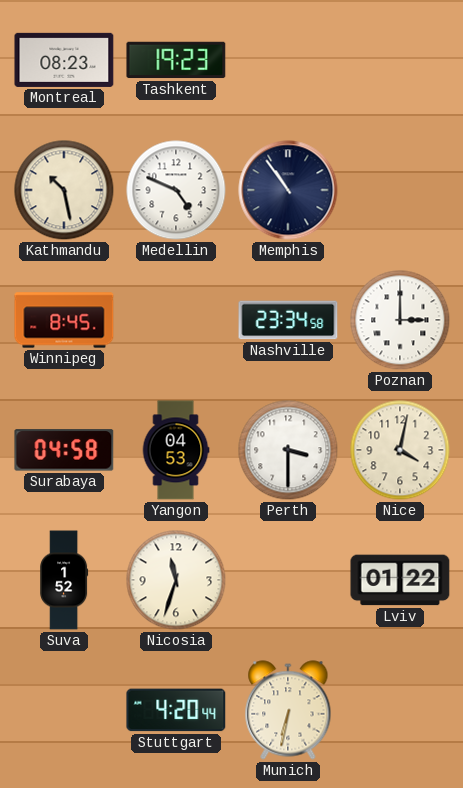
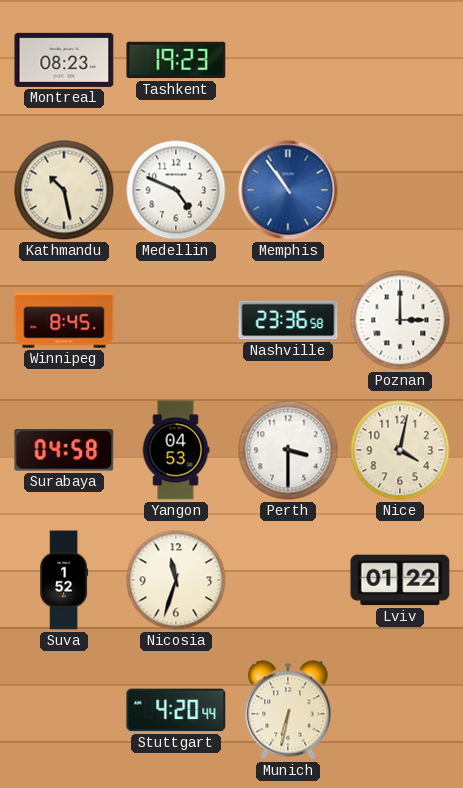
Memphis dial: navy -> blue (288, 190)
Nashville: 23:34 -> 23:36 (288, 320)
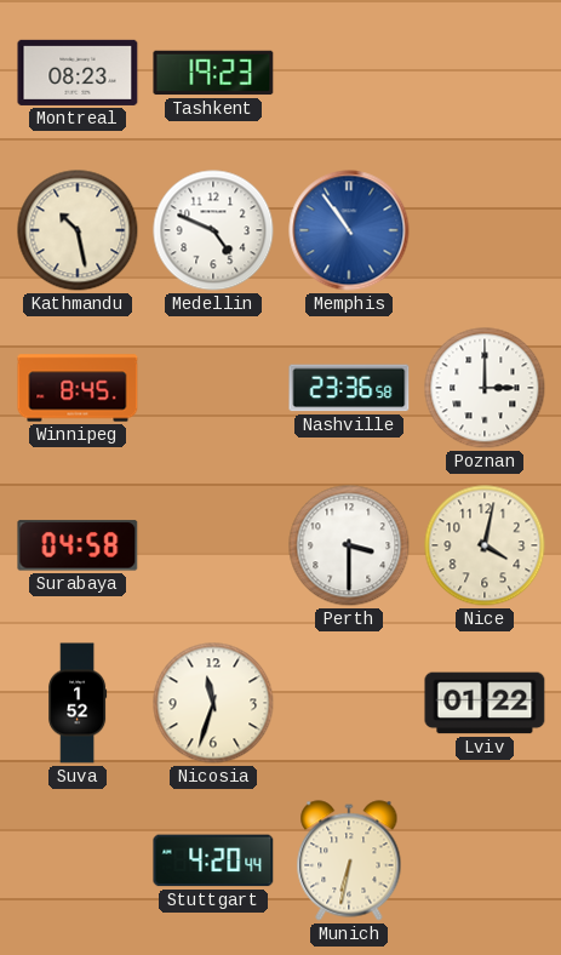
Yangon: 04:53 -> none (176, 450)
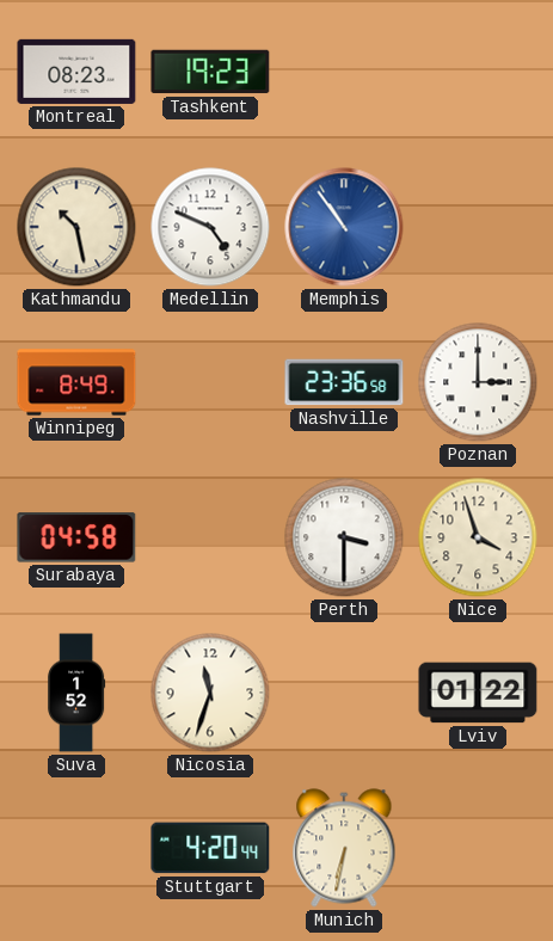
Winnipeg: 8:45 -> 8:49 (76, 382)
Nice: 4:02 -> 3:57 (478, 537)
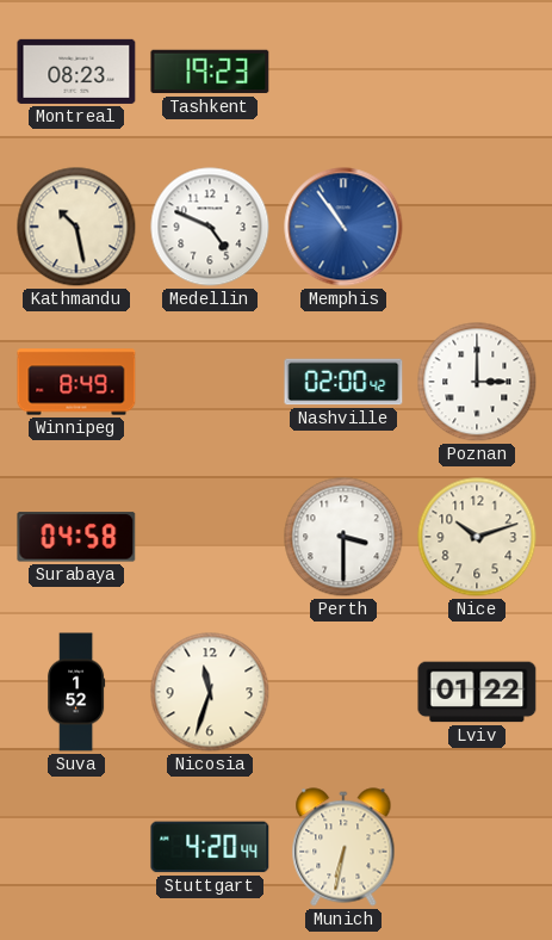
Nashville: 23:36 -> 02:00 (343, 382)
Nice: 3:57 -> 10:12 (477, 537)
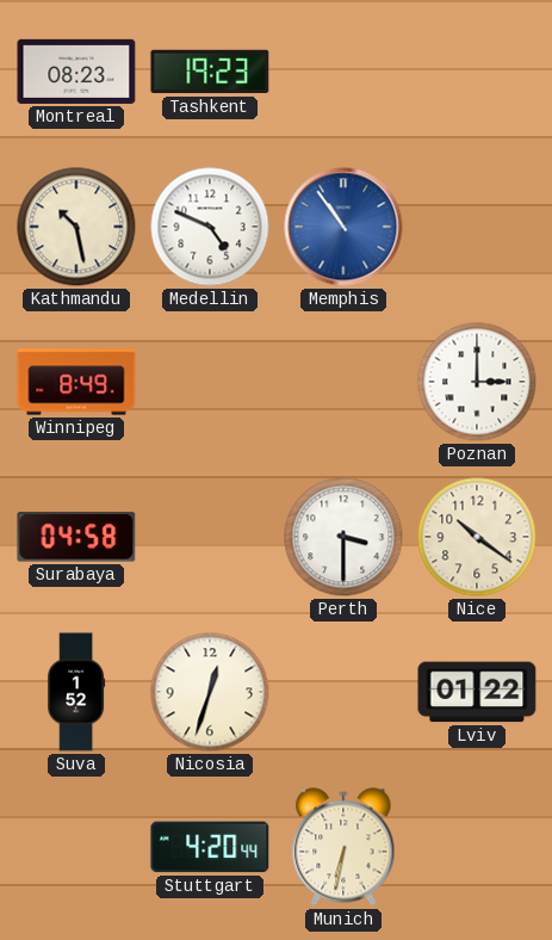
Nashville: 02:00 -> none (343, 382)
Nice: 10:12 -> 10:21 (477, 537)
Nicosia: 11:33 -> 12:33 (210, 692)
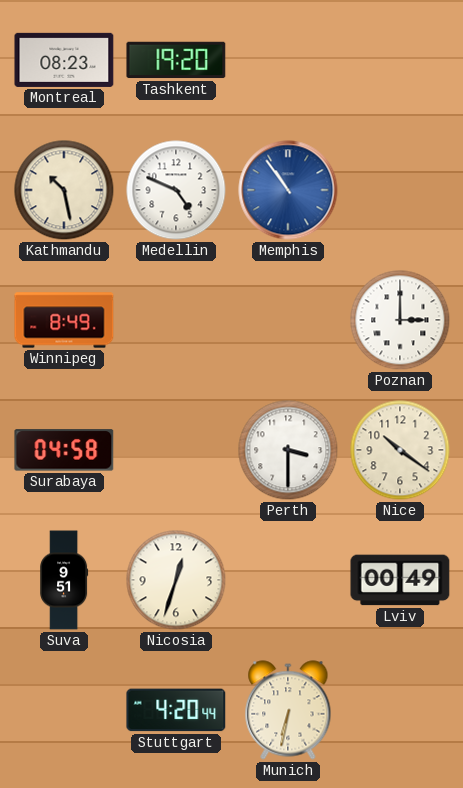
Tashkent: 19:23 -> 19:20 (176, 60)
Suva: 1:52 -> 9:51 (64, 580)
Lviv: 01:22 -> 00:49 (400, 580)
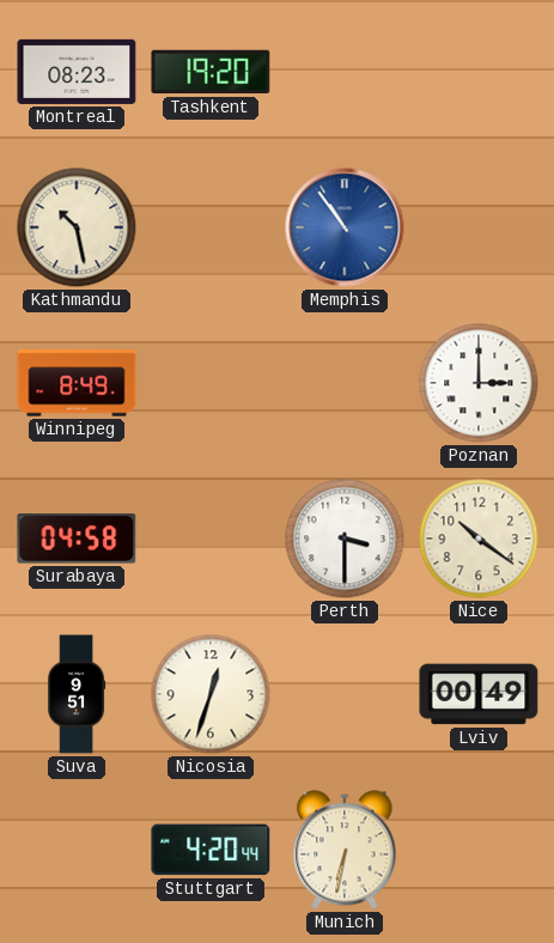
Medellin: 4:49 -> none (176, 190)
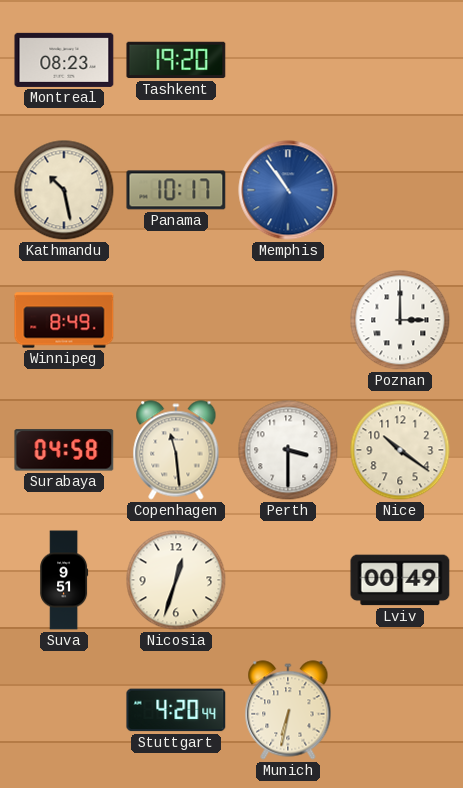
Panama: none -> 10:17 (176, 190)
Copenhagen: none -> 11:29 (176, 450)
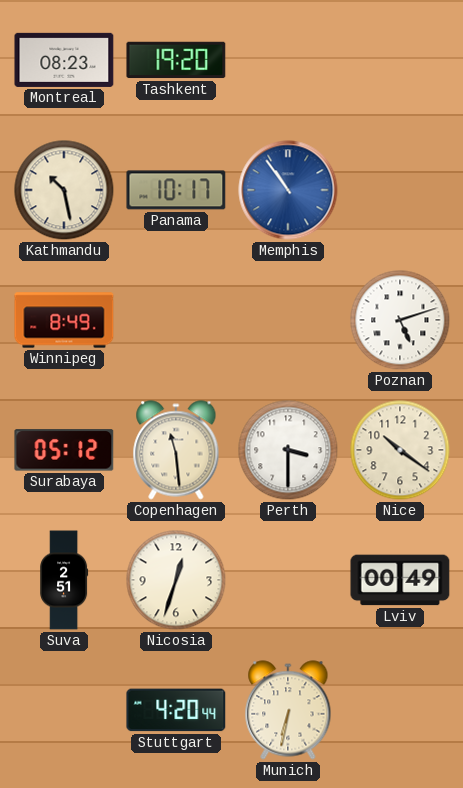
Poznan: 3:00 -> 5:12 (400, 320)
Surabaya: 04:58 -> 05:12 (64, 450)
Suva: 9:51 -> 2:51 (64, 580)
